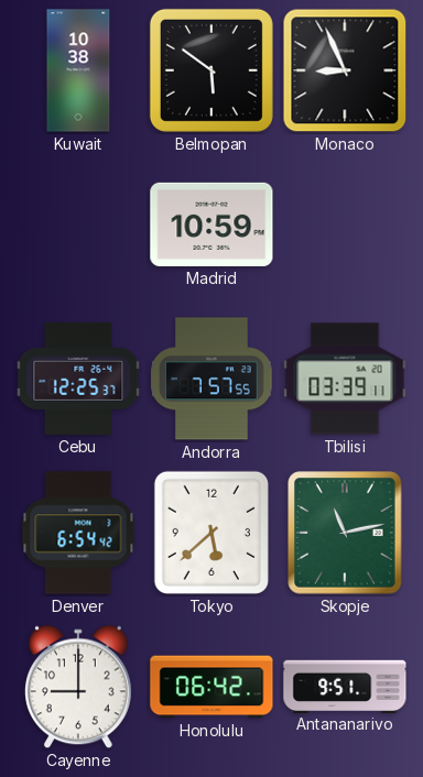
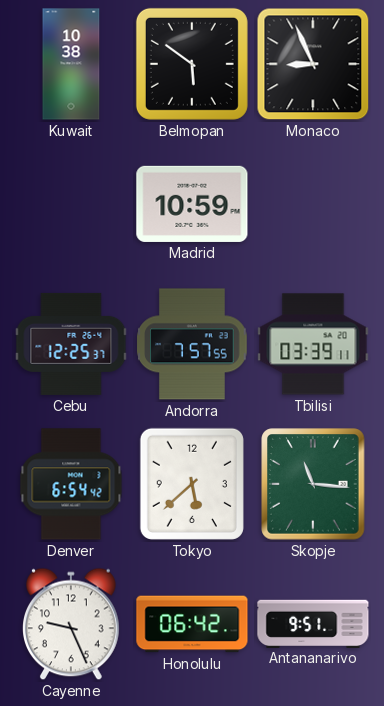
Skopje: 11:13 -> 11:16 (313, 484)
Cayenne: 9:00 -> 9:26 (72, 624)
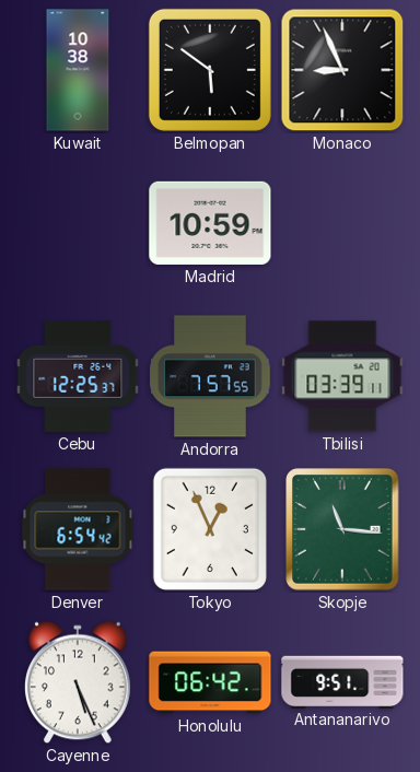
Tokyo: 5:38 -> 12:56 (210, 529)
Cayenne: 9:26 -> 5:26 (79, 682)
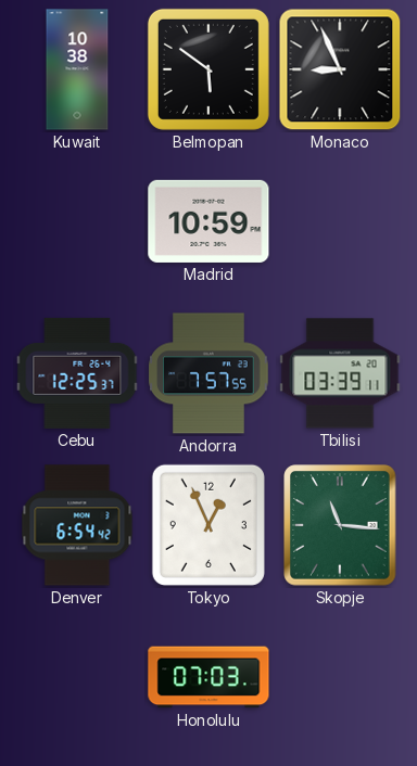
Cayenne: 5:26 -> none (79, 682)
Honolulu: 06:42 -> 07:03 (208, 677)
Antananarivo: 9:51 -> none (342, 681)
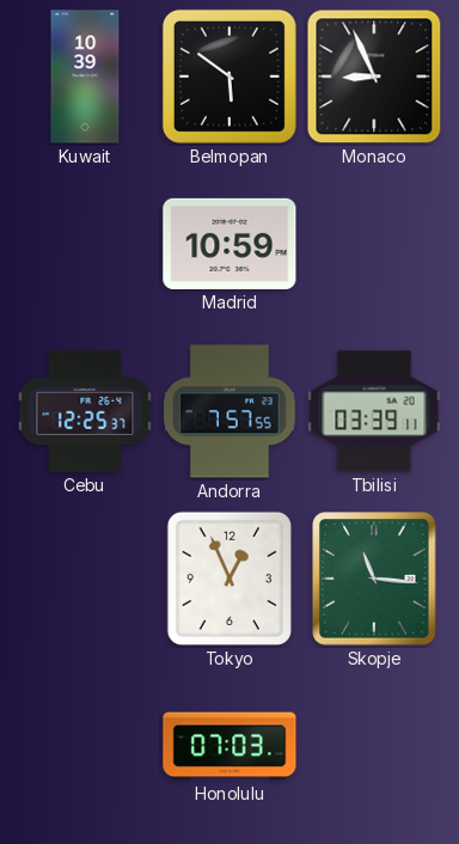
Kuwait: 10:38 -> 10:39 (85, 77)
Denver: 6:54 -> none (77, 525)
